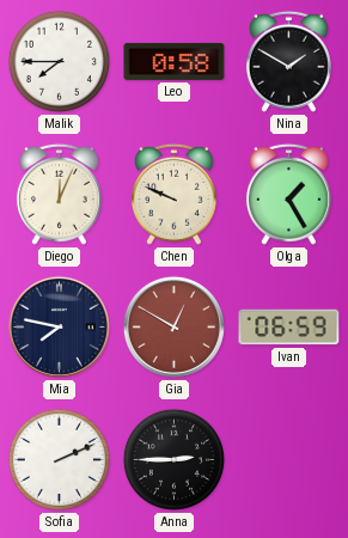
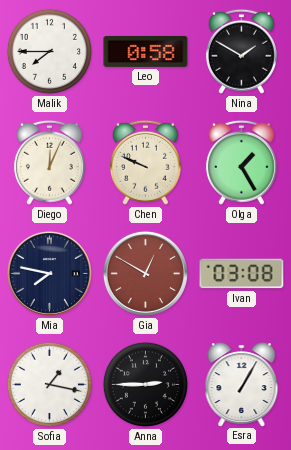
Ivan: 06:59 -> 03:08 (242, 274)
Sofia: 2:11 -> 1:17 (49, 384)
Esra: none -> 1:05 (242, 384)
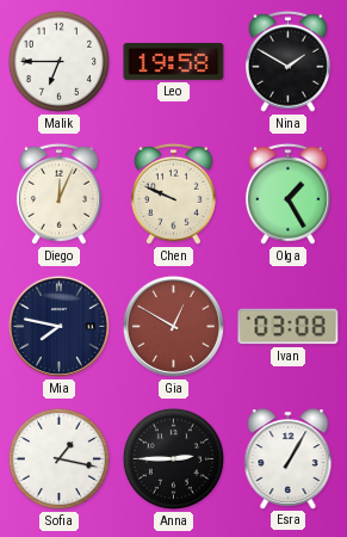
Malik: 7:45 -> 6:45 (58, 61)
Leo: 0:58 -> 19:58 (174, 61)
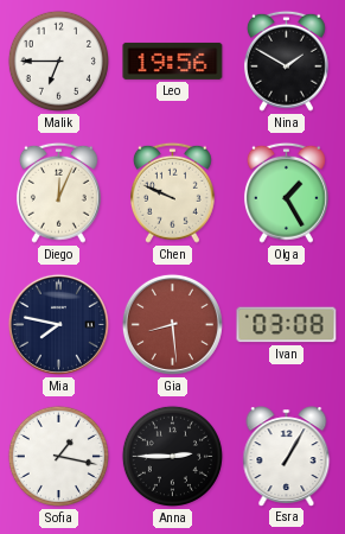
Leo: 19:58 -> 19:56 (173, 61)
Gia: 12:50 -> 8:29 (172, 324)
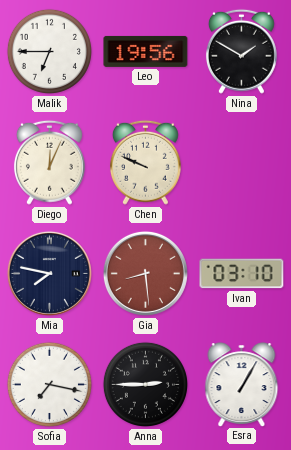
Olga: 1:25 -> none (286, 192)
Ivan: 03:08 -> 03:10 (242, 274)
Sofia: 1:17 -> 7:17 (49, 384)
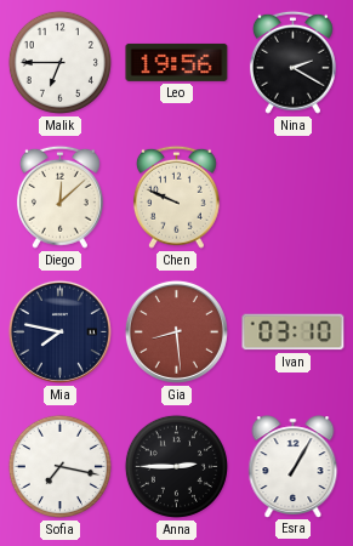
Nina: 1:50 -> 2:20 (292, 62)
Diego: 12:04 -> 12:08 (59, 197)
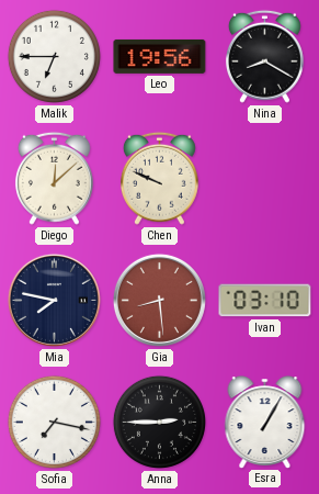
Nina: 2:20 -> 8:20 (264, 56)
